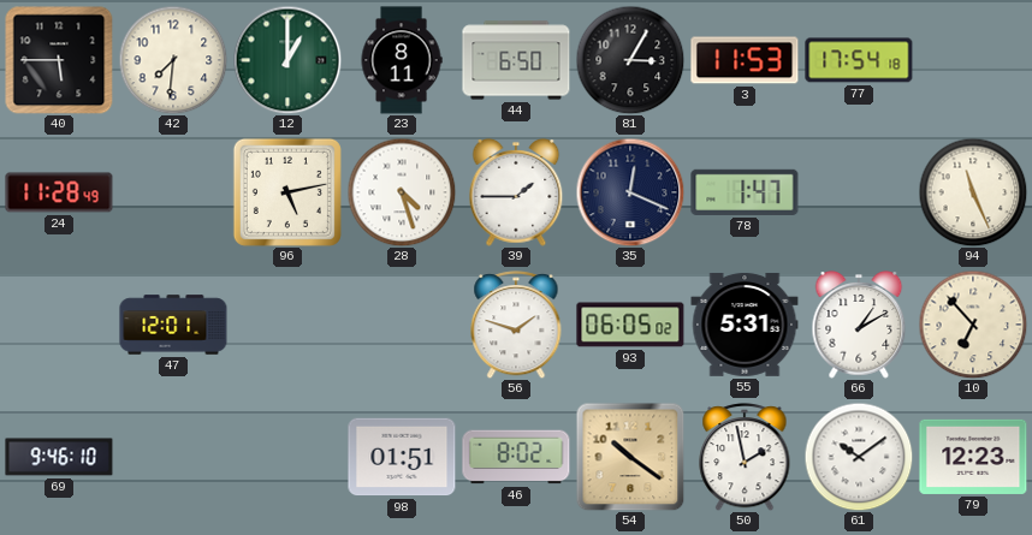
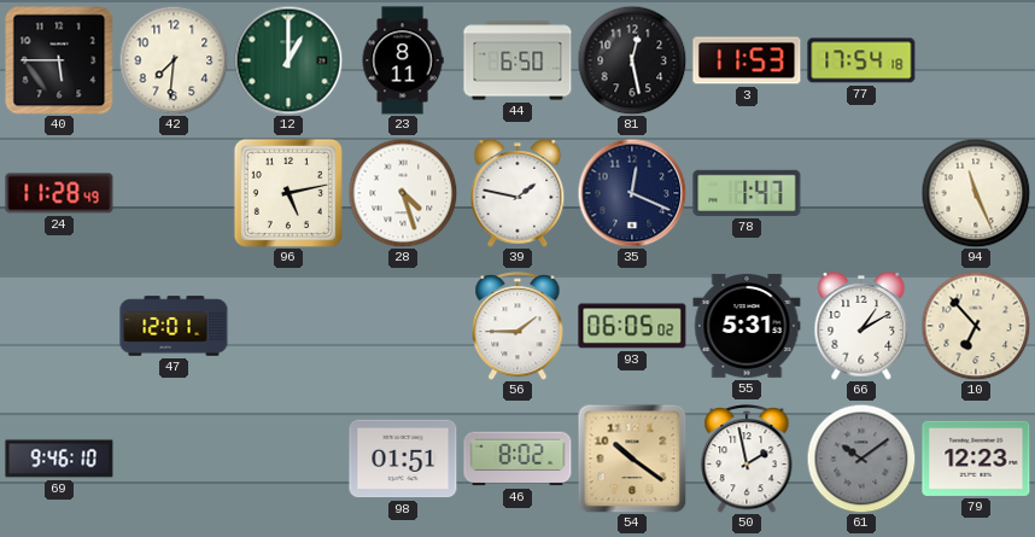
81: 3:05 -> 12:28 (632, 60)
39: 1:45 -> 1:47 (517, 194)
56: 1:48 -> 1:45 (517, 326)
61 dial: white -> grey (861, 459)
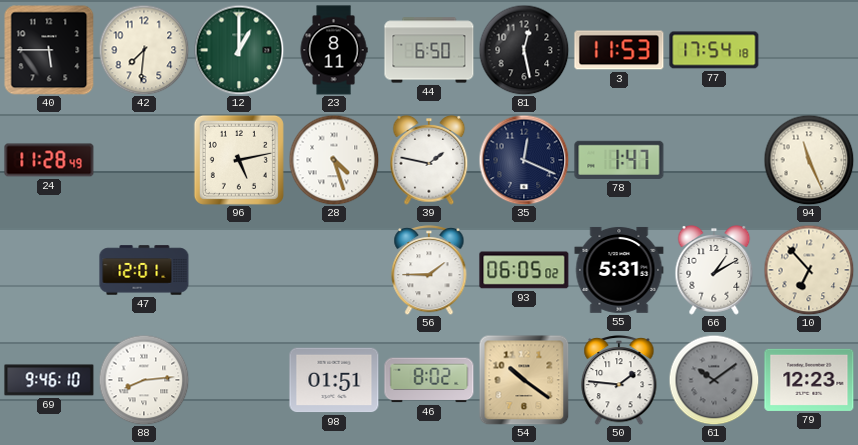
88: none -> 8:14 (144, 380)
50: 1:58 -> 1:46 (619, 380)
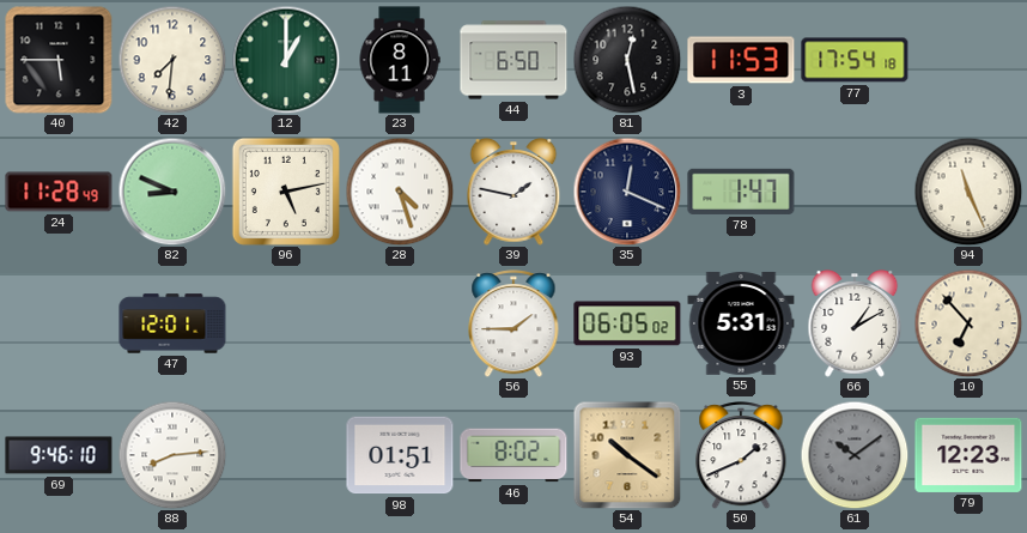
82: none -> 8:49 (172, 192)
50: 1:46 -> 1:41 (741, 455)
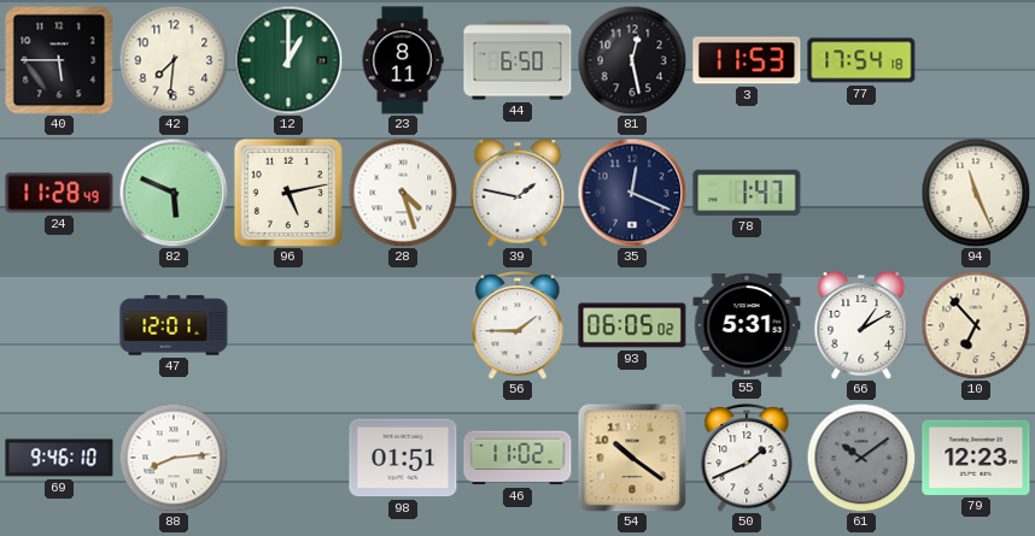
82: 8:49 -> 5:49 (174, 193)
46: 8:02 -> 11:02 (517, 458)
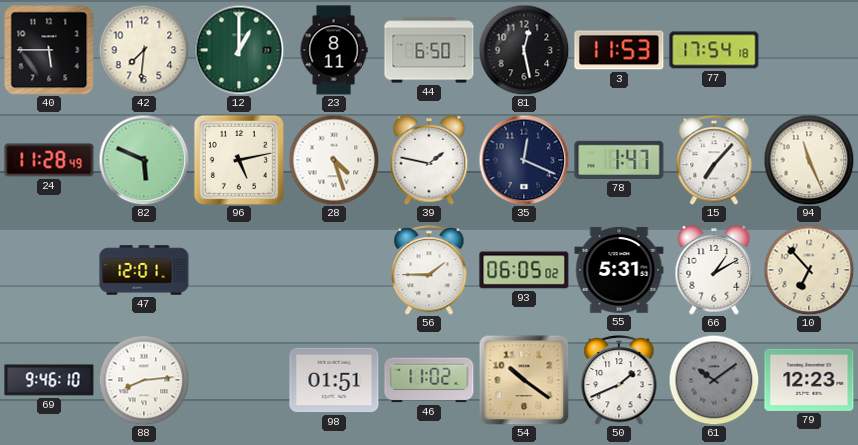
15: none -> 7:07 (714, 160)
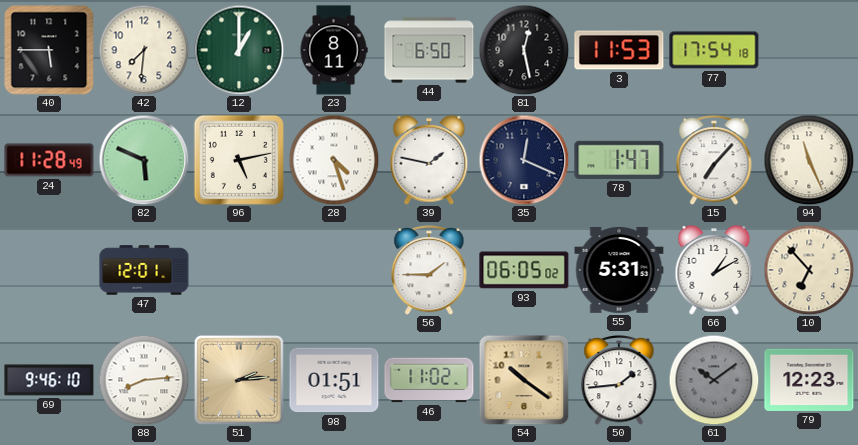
51: none -> 2:14 (239, 380)
50: 1:41 -> 1:44 (619, 380)
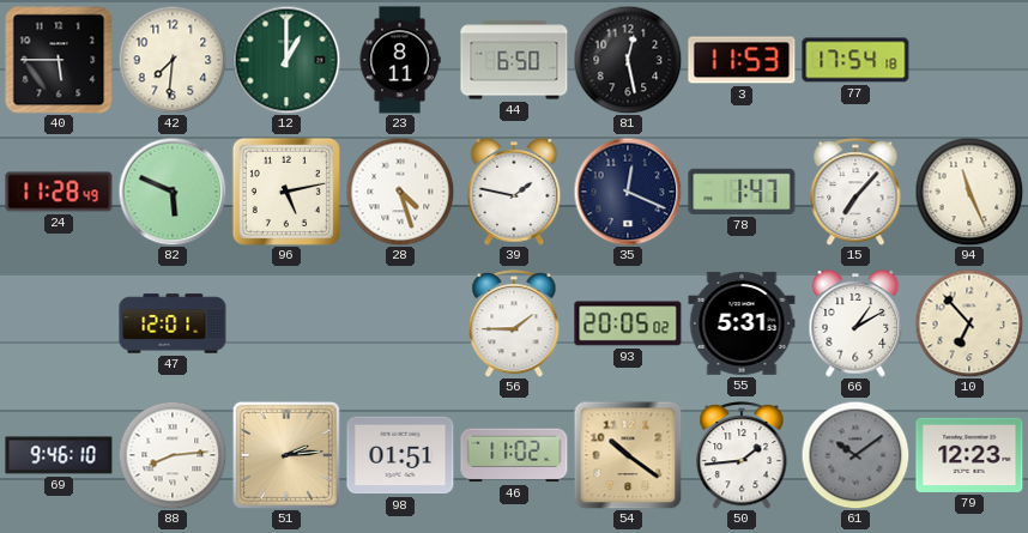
93: 06:05 -> 20:05 (628, 323)
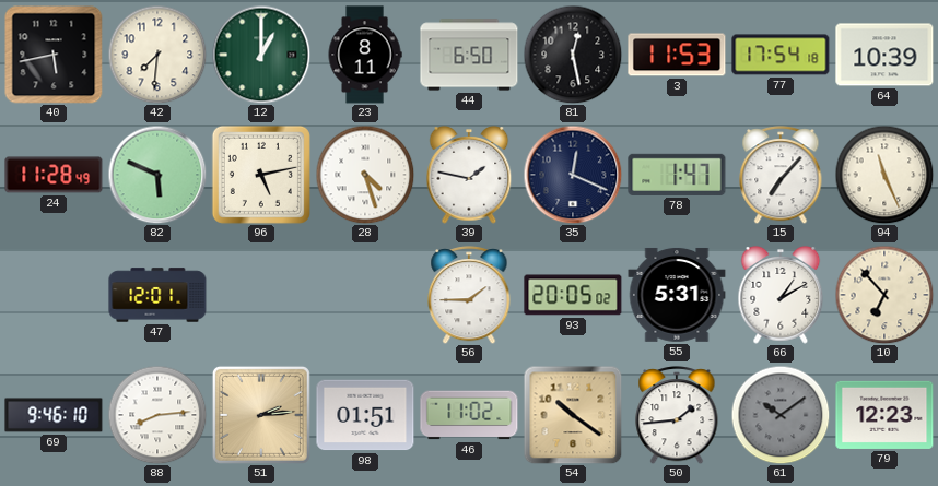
40: 5:45 -> 5:43 (54, 55)
64: none -> 10:39 (884, 55)
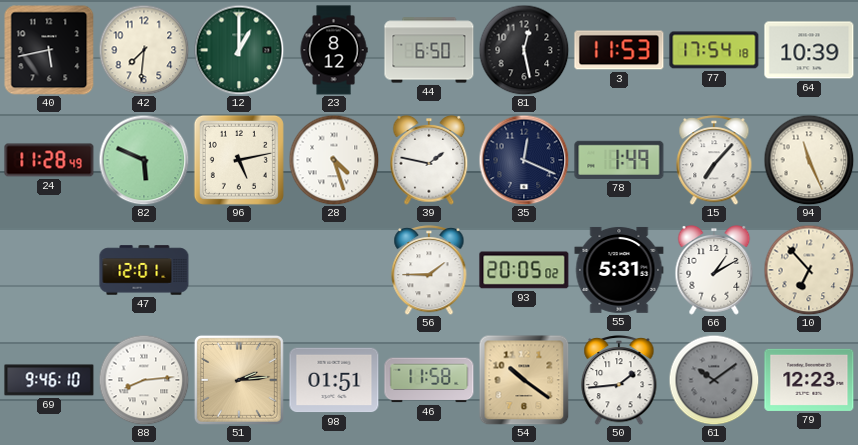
23: 8:11 -> 8:12 (334, 50)
78: 1:47 -> 1:49 (619, 160)
46: 11:02 -> 11:58 (429, 380)
